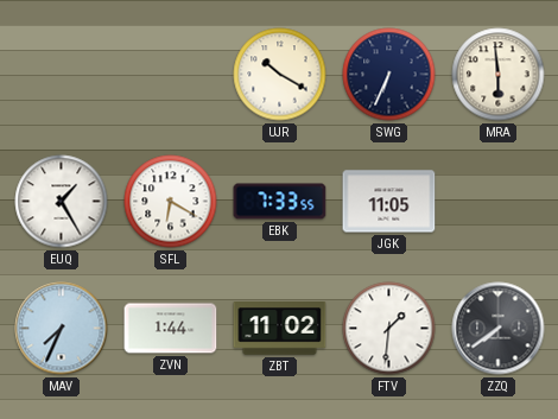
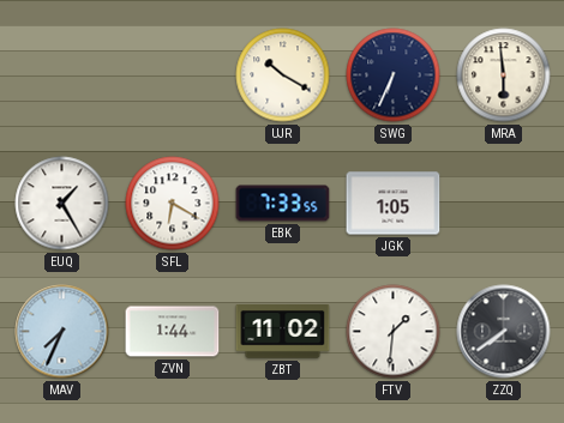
JGK: 11:05 -> 1:05 (394, 204)
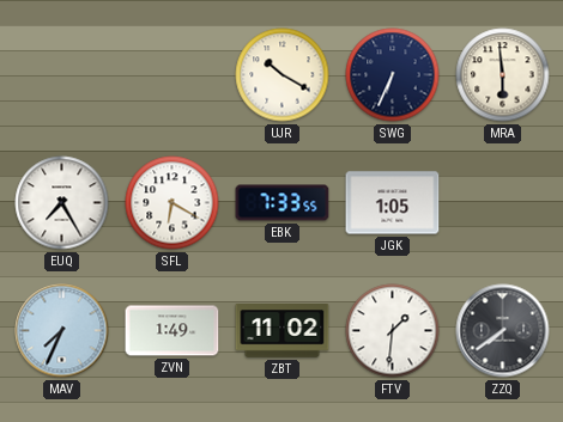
EUQ: 1:25 -> 7:25 (62, 203)
ZVN: 1:44 -> 1:49 (172, 331)
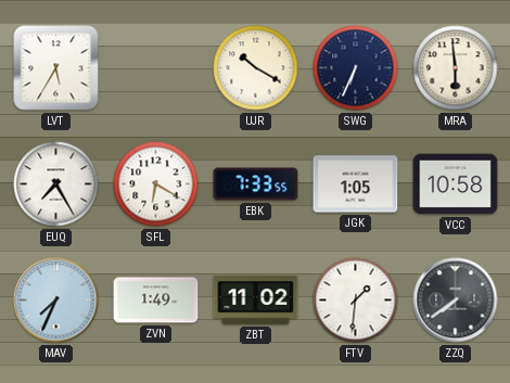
LVT: none -> 5:35 (56, 68)
VCC: none -> 10:58 (456, 184)
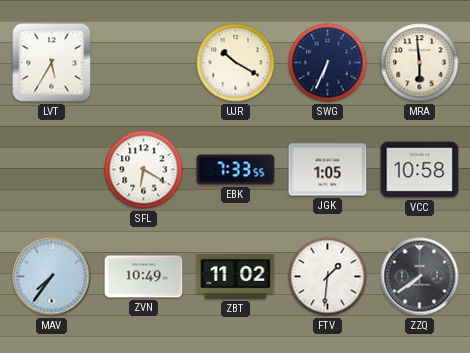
EUQ: 7:25 -> none (56, 184)
MAV: 7:34 -> 7:36 (52, 277)
ZVN: 1:49 -> 10:49 (144, 277)
